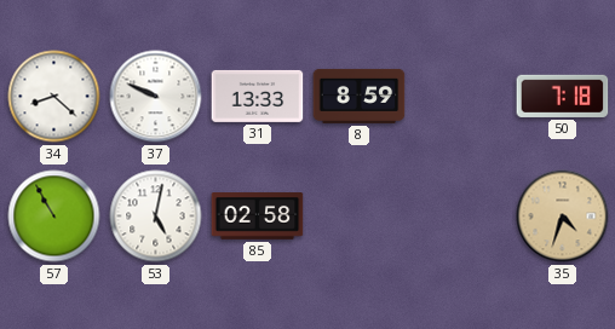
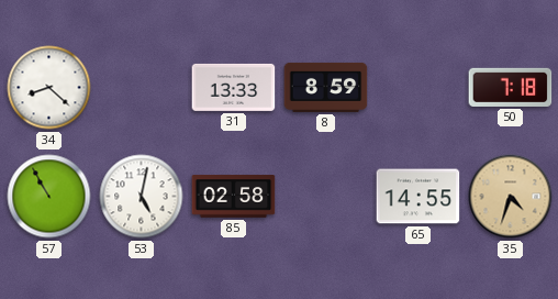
37: 9:49 -> none (156, 97)
65: none -> 14:55 (418, 197)
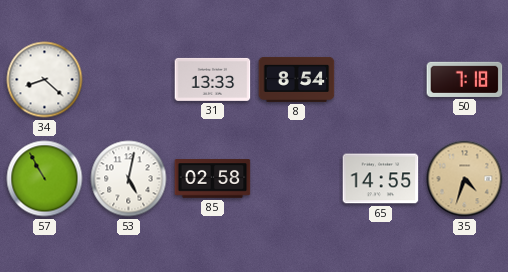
8: 8:59 -> 8:54 (297, 79)
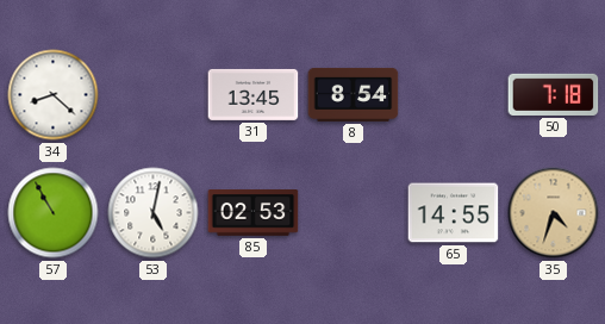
31: 13:33 -> 13:45 (254, 94)
85: 02:58 -> 02:53 (254, 213)
